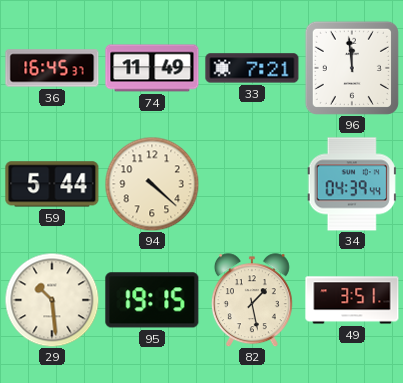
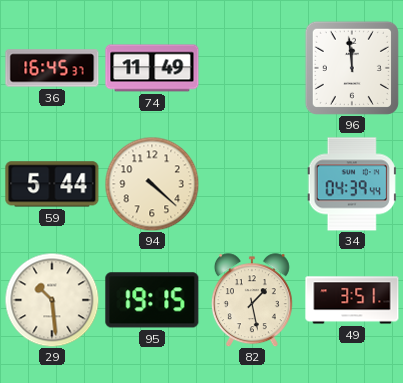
33: 7:21 -> none (252, 68)
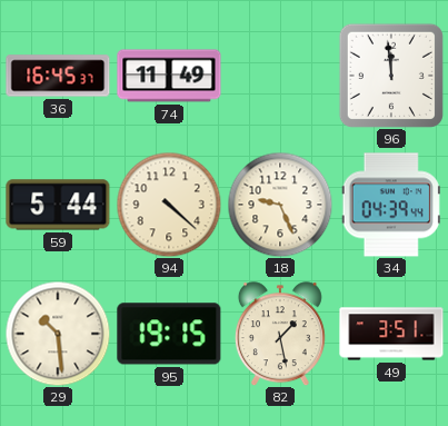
18: none -> 9:26 (280, 205)
